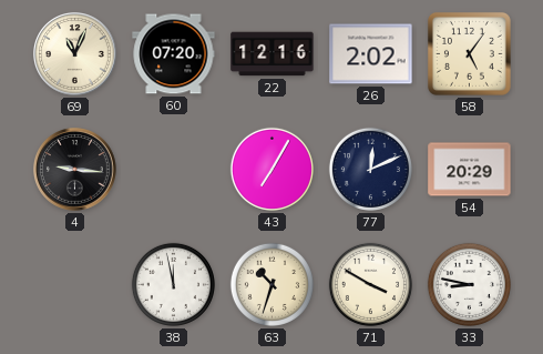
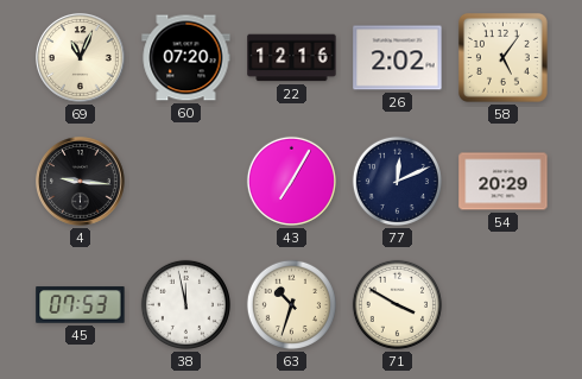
45: none -> 07:53 (81, 305)
33: 8:47 -> none (469, 284)
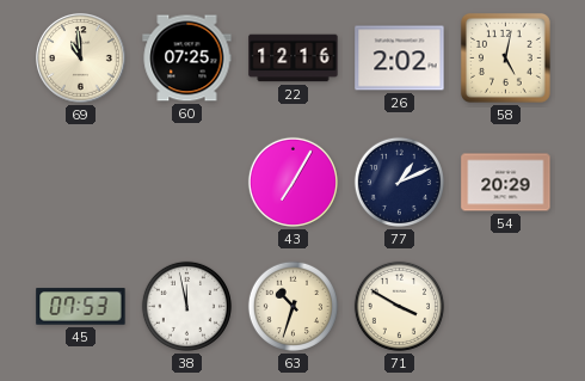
69: 11:04 -> 10:59 (81, 59)
60: 07:20 -> 07:25 (187, 59)
58: 5:06 -> 5:02 (505, 57)
4: 9:16 -> none (81, 182)
77: 12:11 -> 1:11 (399, 182)
